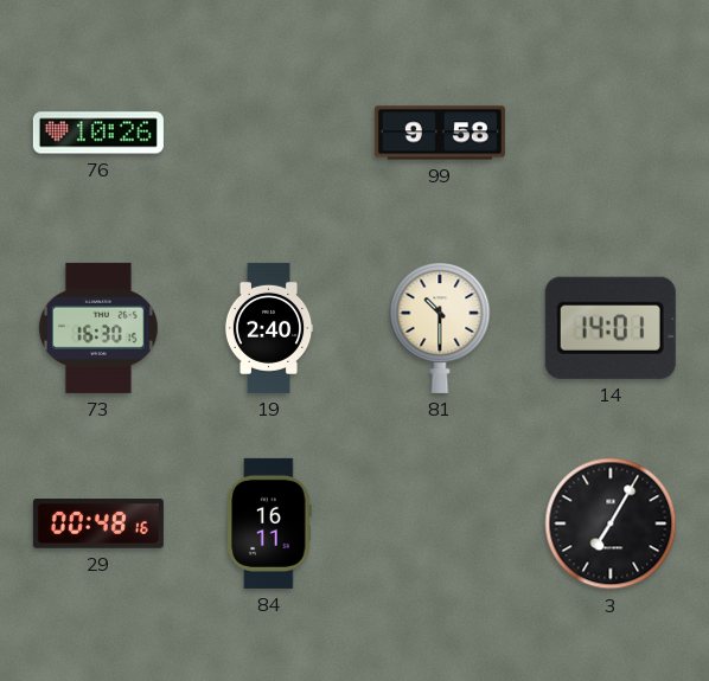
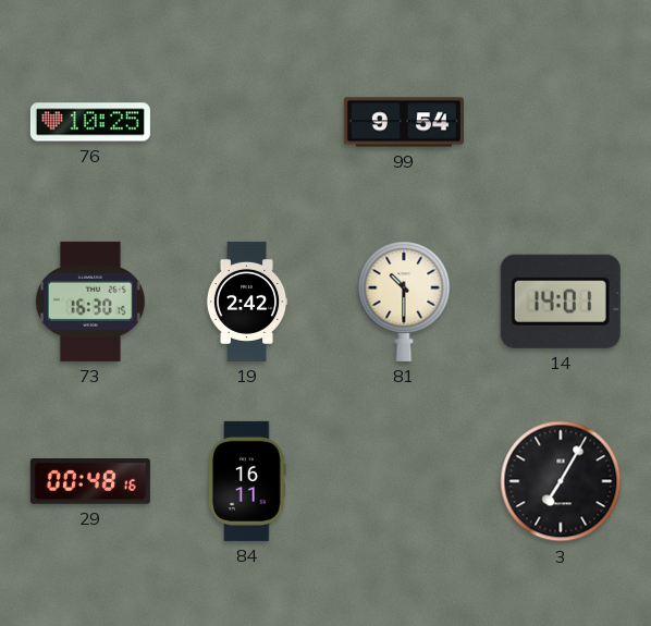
76: 10:26 -> 10:25 (90, 122)
99: 9:58 -> 9:54 (404, 122)
19: 2:40 -> 2:42 (247, 302)
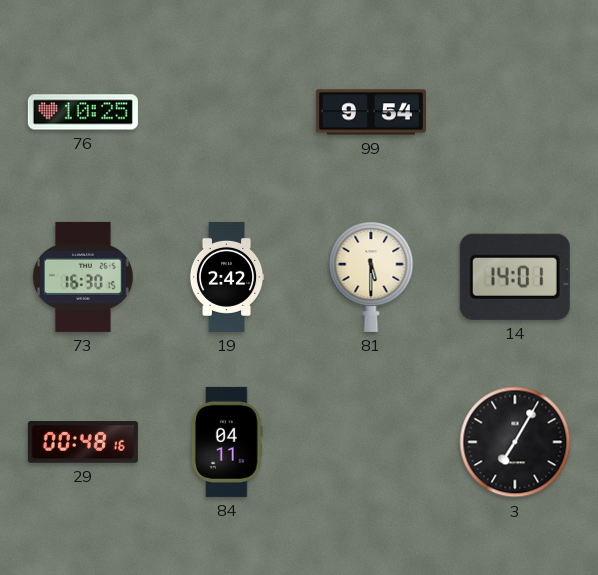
81: 10:30 -> 5:30 (371, 277)
84: 16:11 -> 04:11 (227, 442)
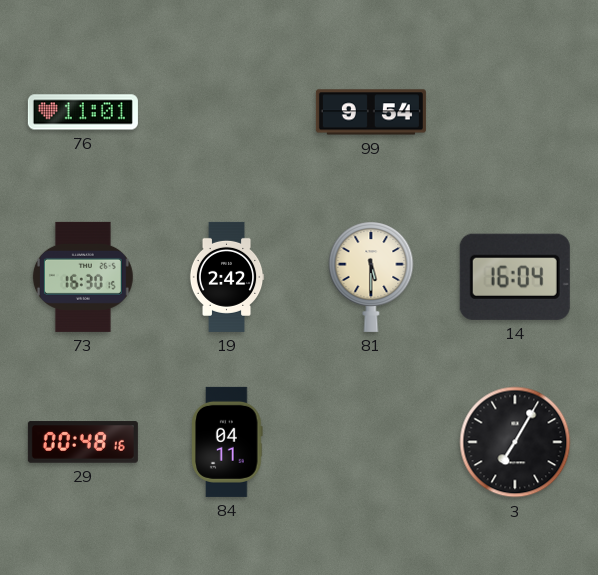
76: 10:25 -> 11:01 (83, 112)
14: 14:01 -> 16:04 (515, 277)
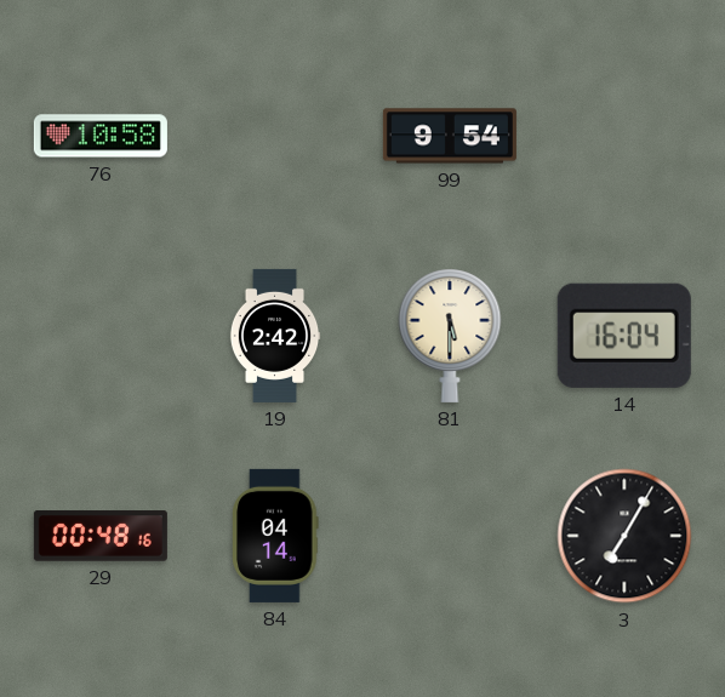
76: 11:01 -> 10:58 (101, 136)
73: 16:30 -> none (83, 277)
84: 04:11 -> 04:14 (275, 536)
